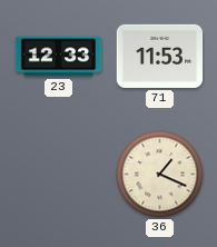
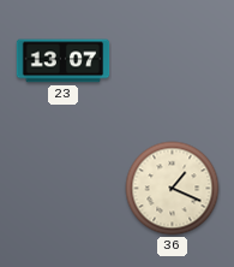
23: 12:33 -> 13:07 (64, 61)
71: 11:53 -> none (160, 56)
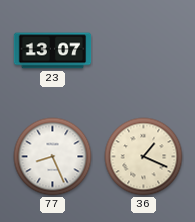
77: none -> 8:26 (53, 157)
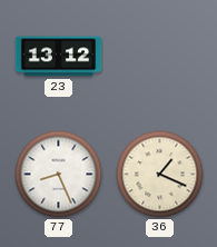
23: 13:07 -> 13:12 (59, 57)
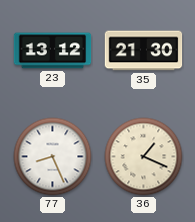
35: none -> 21:30 (144, 51)
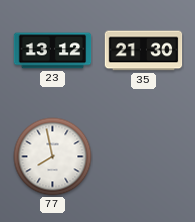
77: 8:26 -> 7:58 (53, 157)
36: 1:19 -> none (144, 157)
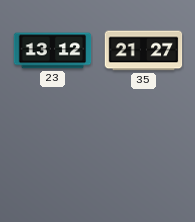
35: 21:30 -> 21:27 (144, 51)
77: 7:58 -> none (53, 157)
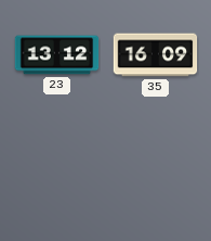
35: 21:27 -> 16:09 (156, 55)
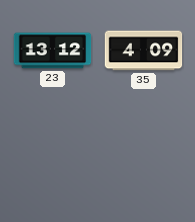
35: 16:09 -> 4:09 (144, 51)
